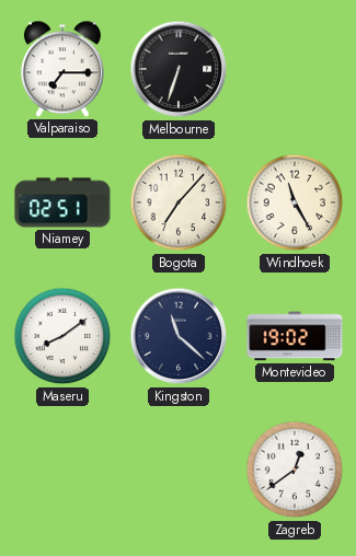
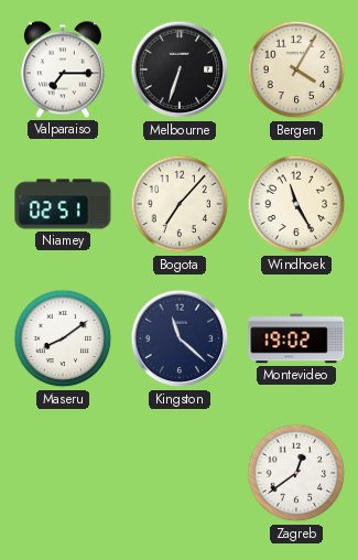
Bergen: none -> 4:05 (296, 69)
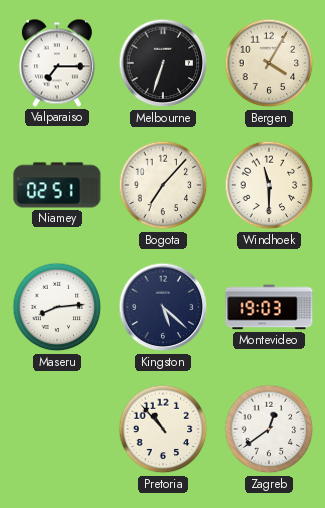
Windhoek: 11:25 -> 11:30 (269, 185)
Maseru: 8:09 -> 8:14 (57, 307)
Kingston: 11:22 -> 5:22 (163, 307)
Montevideo: 19:02 -> 19:03 (269, 307)
Pretoria: none -> 10:53 (163, 429)
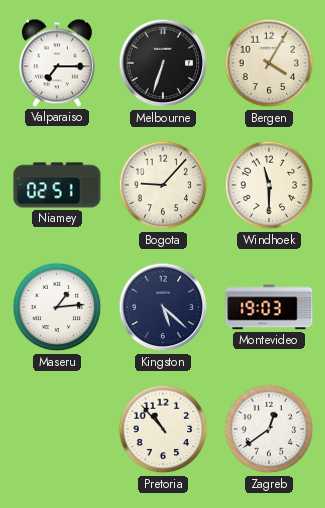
Bogota: 7:07 -> 9:07 (163, 185)
Maseru: 8:14 -> 1:14 (57, 307)
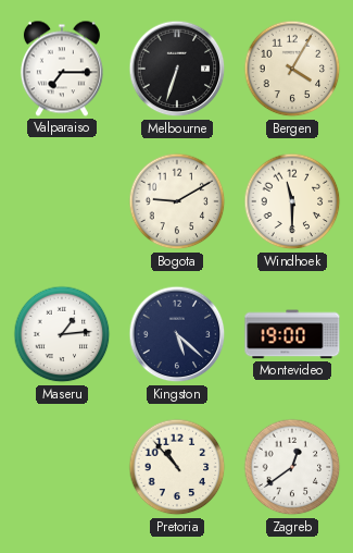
Niamey: 02:51 -> none (57, 185)
Bogota: 9:07 -> 9:10 (177, 201)
Montevideo: 19:03 -> 19:00 (292, 334)
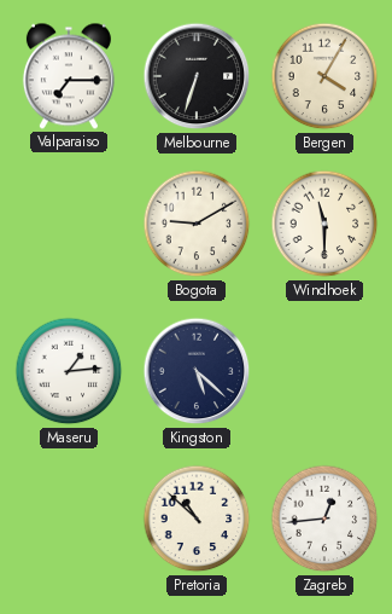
Montevideo: 19:00 -> none (292, 334)
Pretoria: 10:53 -> 10:52 (197, 519)
Zagreb: 12:39 -> 12:44 (324, 519)
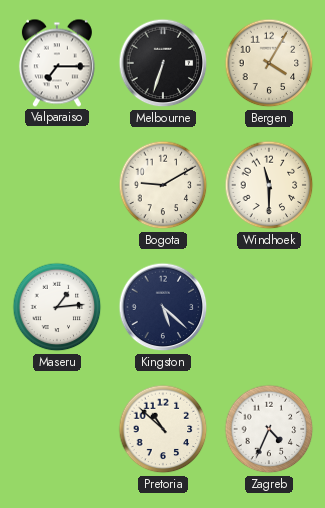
Zagreb: 12:44 -> 4:34 (269, 429)
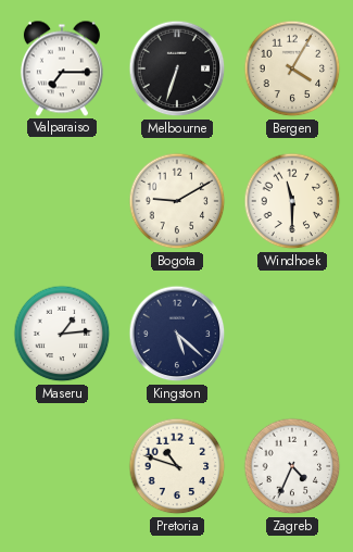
Pretoria: 10:52 -> 10:48 (177, 466)
